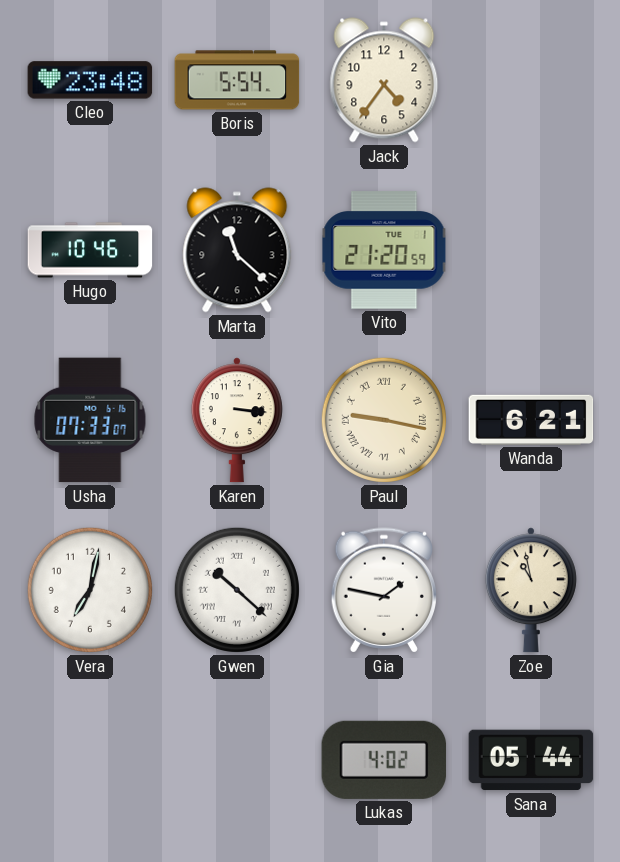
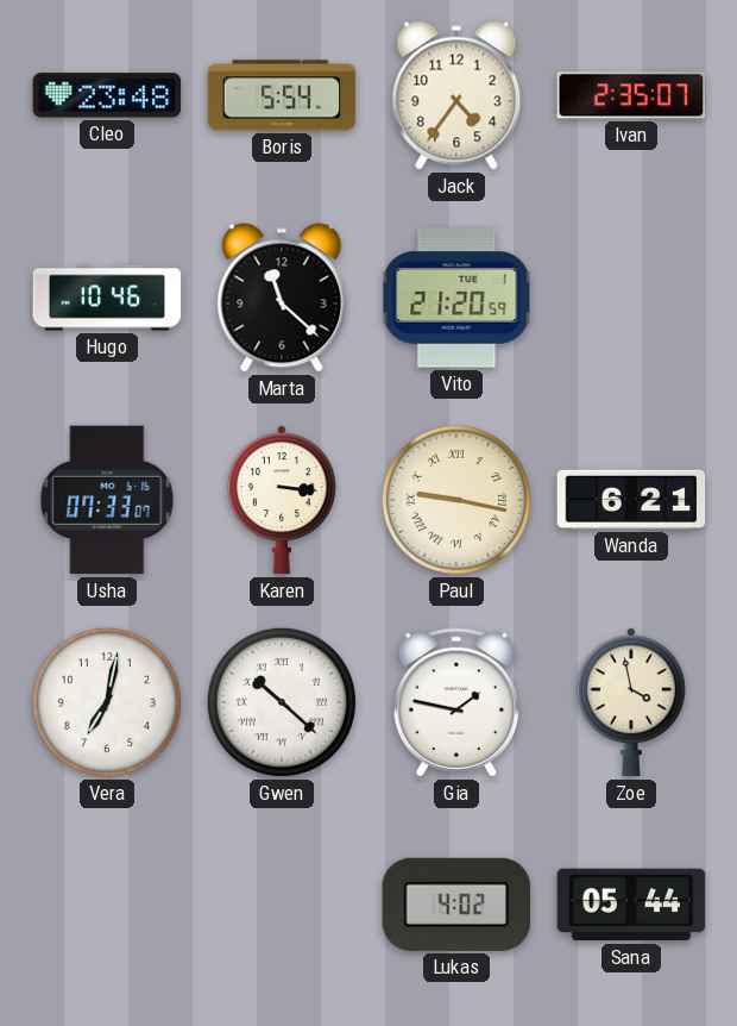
Ivan: none -> 2:35 (631, 95)
Zoe: 10:58 -> 3:58 (631, 702)
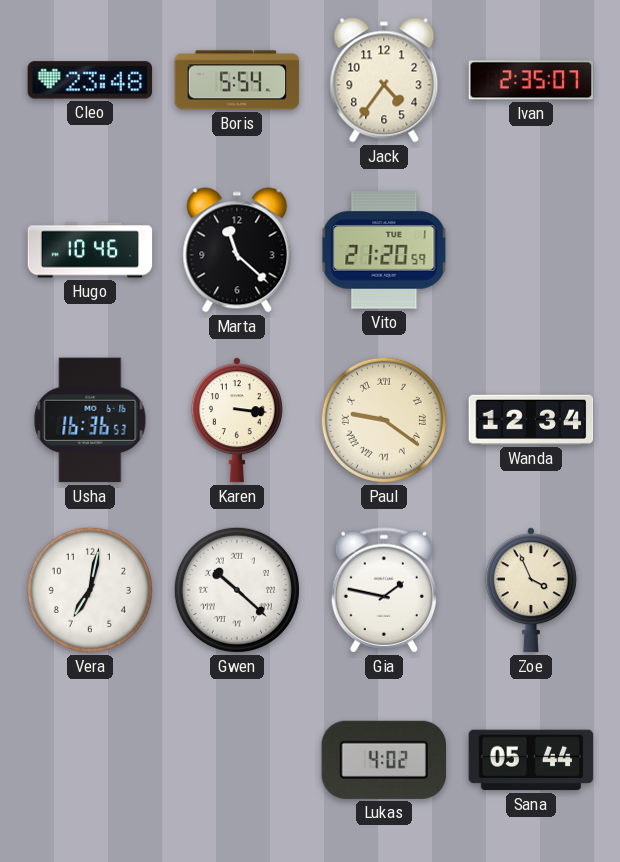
Usha: 07:33 -> 16:36 (90, 420)
Paul: 9:17 -> 9:21 (384, 420)
Wanda: 6:21 -> 12:34 (531, 420)
Zoe: 3:58 -> 3:56 (531, 590)
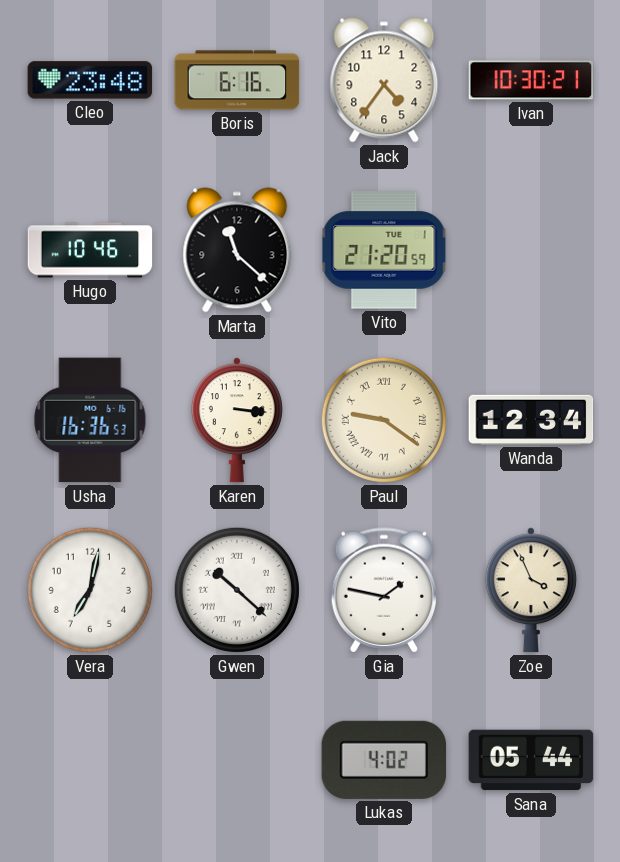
Boris: 5:54 -> 6:16 (237, 80)
Ivan: 2:35 -> 10:30 (531, 80)
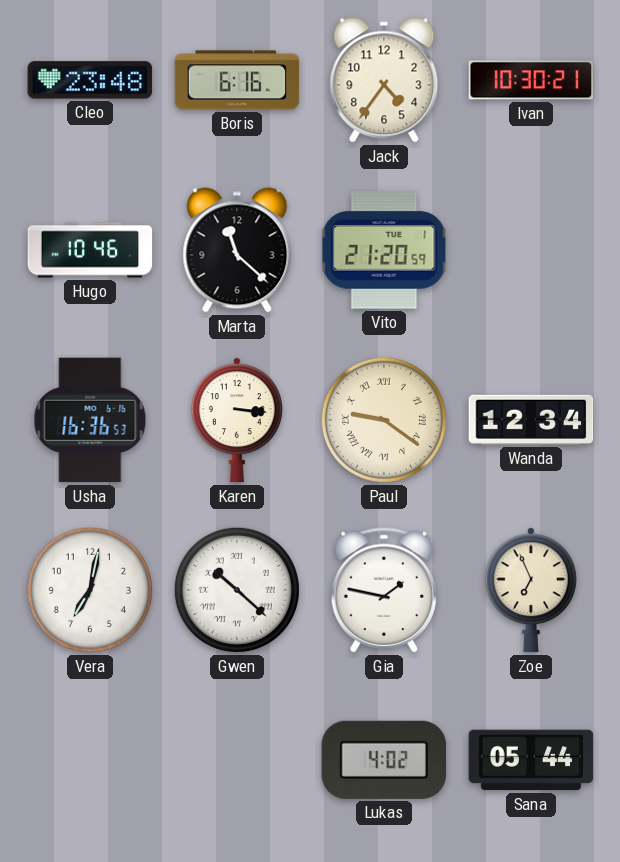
Zoe: 3:56 -> 6:56 (531, 590)
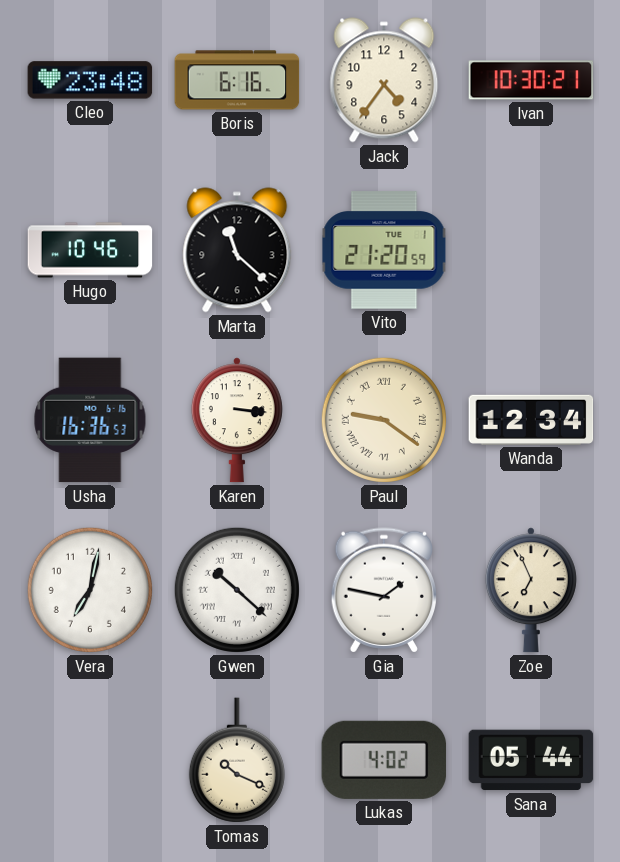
Tomas: none -> 10:19 (237, 760)
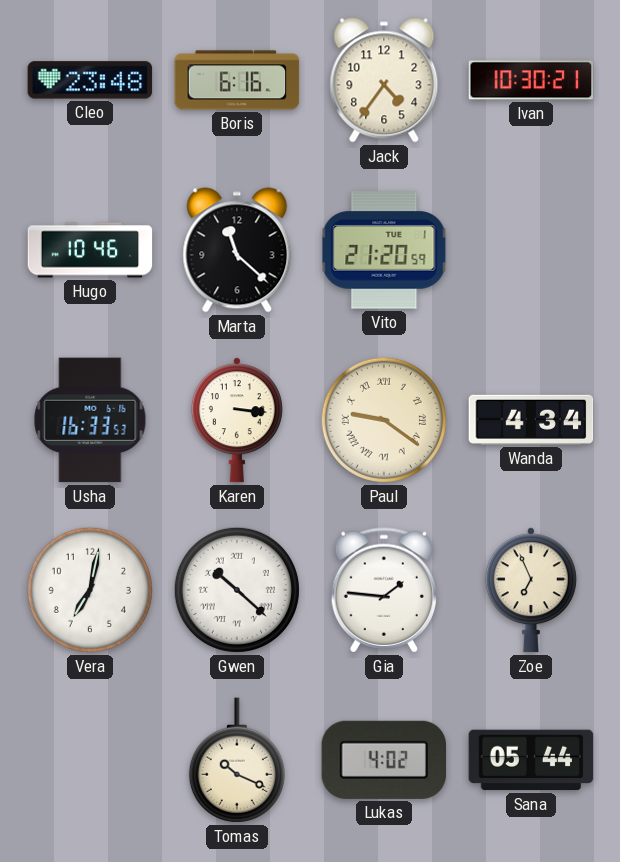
Usha: 16:36 -> 16:33 (90, 420)
Wanda: 12:34 -> 4:34 (531, 420)
Gia: 1:47 -> 1:46 (383, 590)
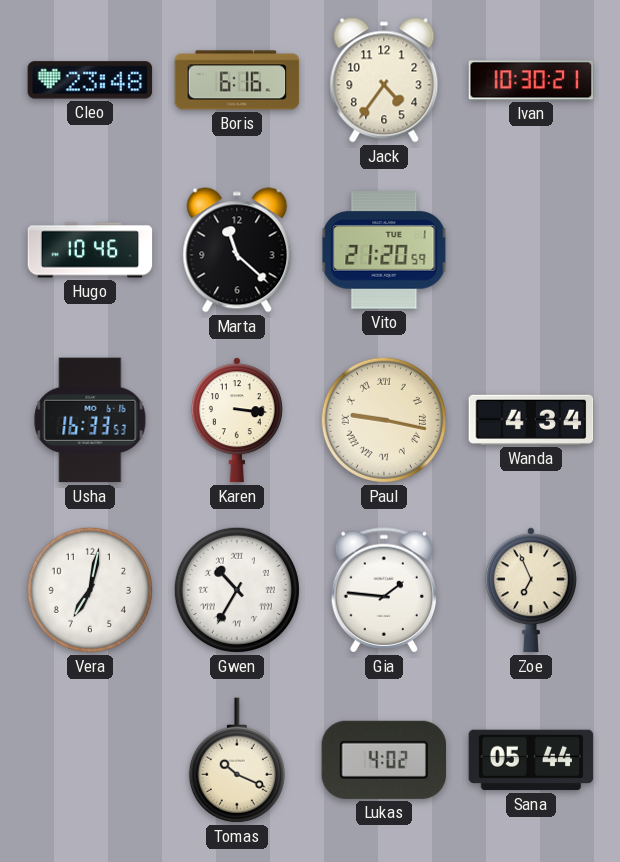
Paul: 9:21 -> 9:17 (384, 420)
Gwen: 10:22 -> 10:35 (237, 590)
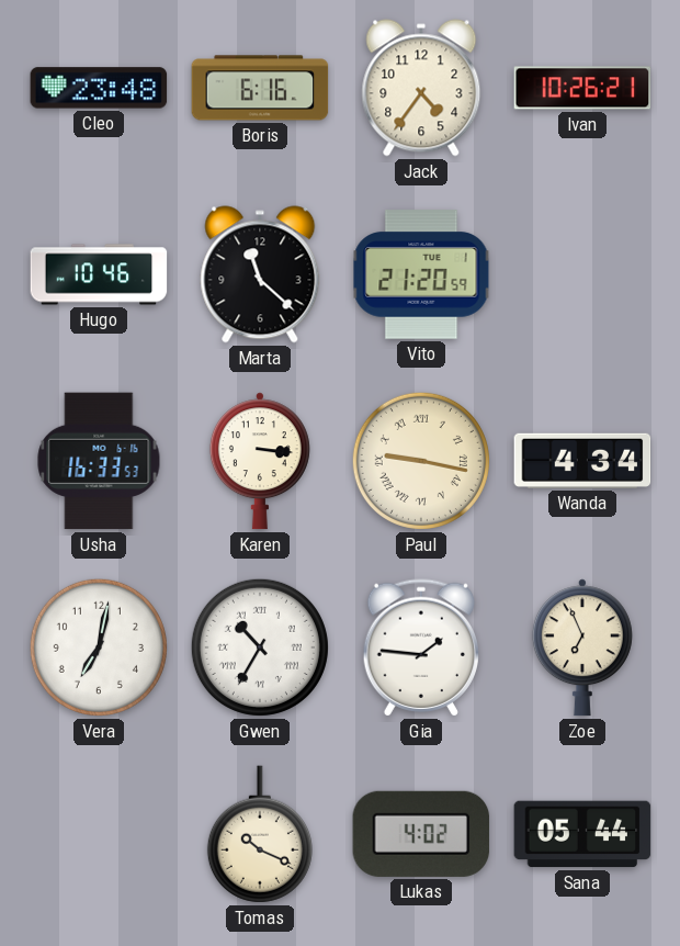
Ivan: 10:30 -> 10:26 (582, 88)
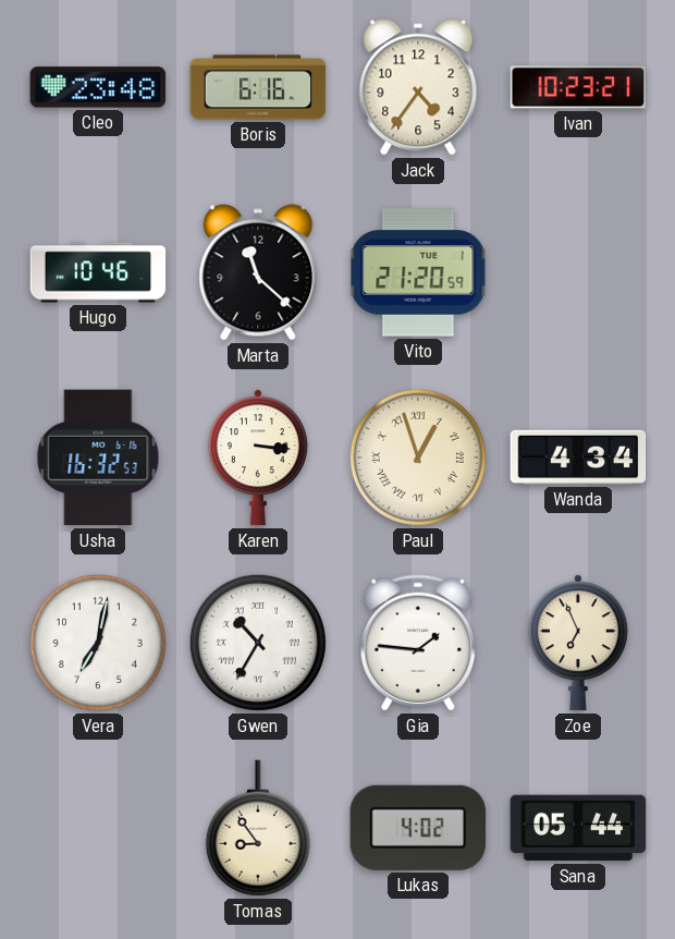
Ivan: 10:26 -> 10:23 (578, 87)
Usha: 16:33 -> 16:32 (98, 458)
Paul: 9:17 -> 12:57 (418, 458)
Tomas: 10:19 -> 8:54 (258, 828)
